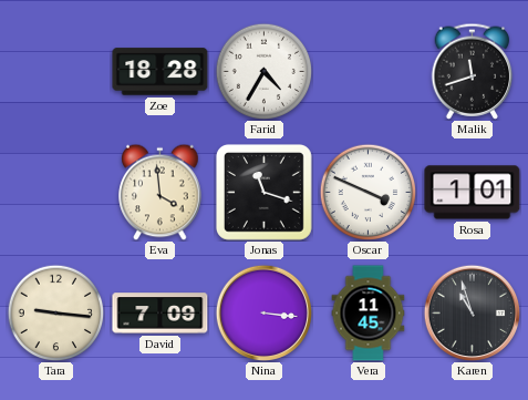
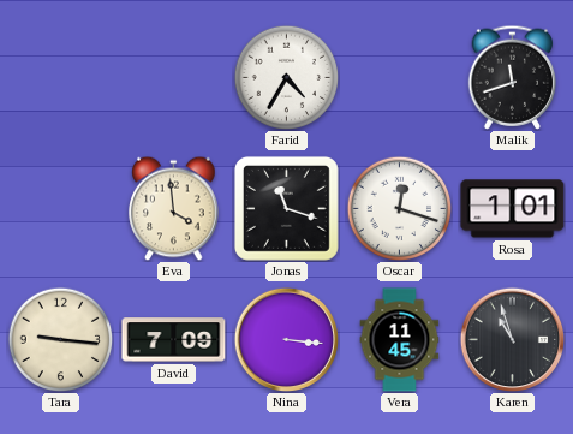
Zoe: 18:28 -> none (161, 72)
Oscar: 3:49 -> 12:18 (399, 208)
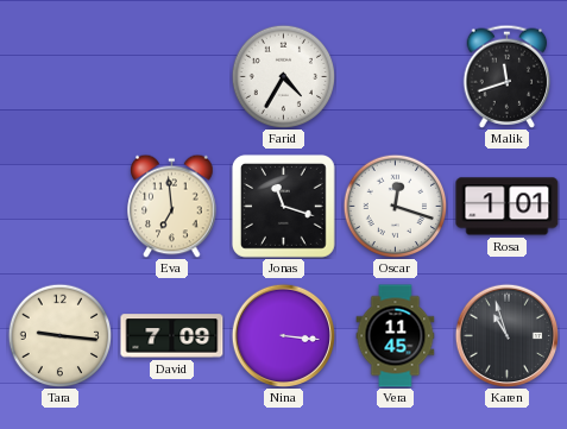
Eva: 3:59 -> 6:59 (172, 206)
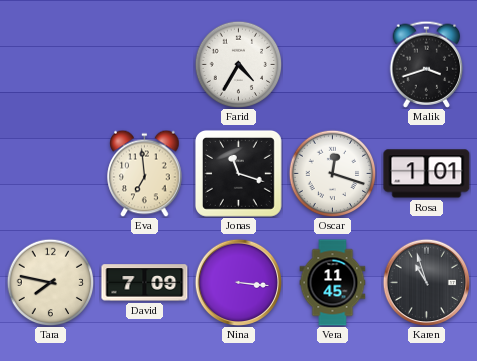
Malik: 11:42 -> 3:42 (427, 64)
Tara: 9:16 -> 7:47 (50, 282)
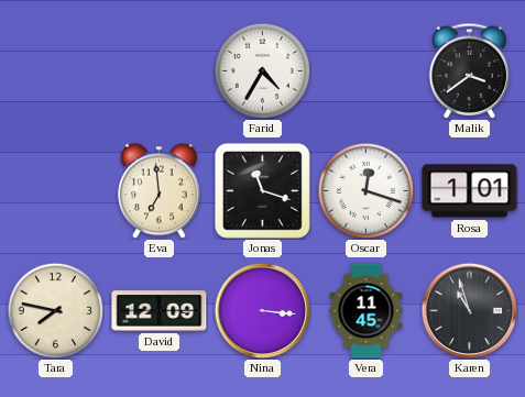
Malik: 3:42 -> 3:39 (470, 70)
David: 7:09 -> 12:09 (160, 311)
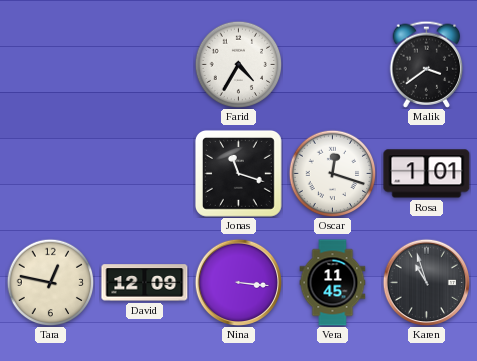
Eva: 6:59 -> none (160, 190)
Tara: 7:47 -> 12:47 (50, 282)
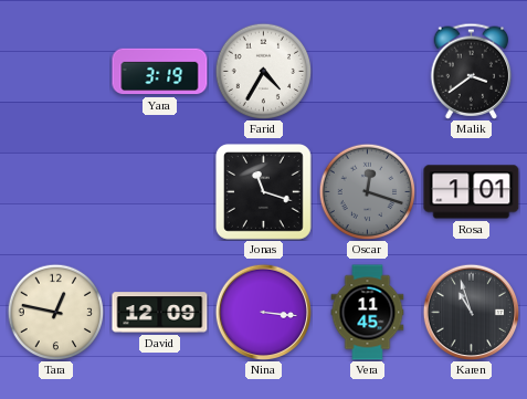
Yara: none -> 3:19 (160, 72)
Oscar dial: white -> grey (367, 191)
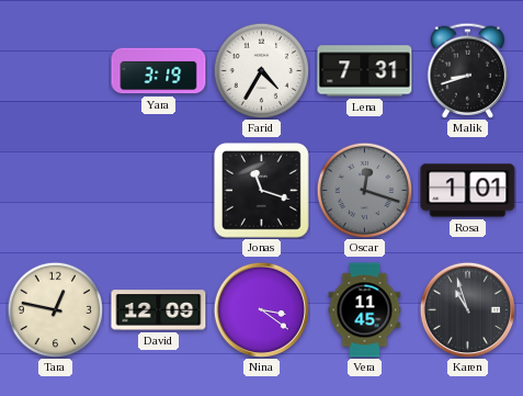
Lena: none -> 7:31 (365, 71)
Malik: 3:39 -> 8:42 (468, 70)
Nina: 3:16 -> 3:21 (261, 309)
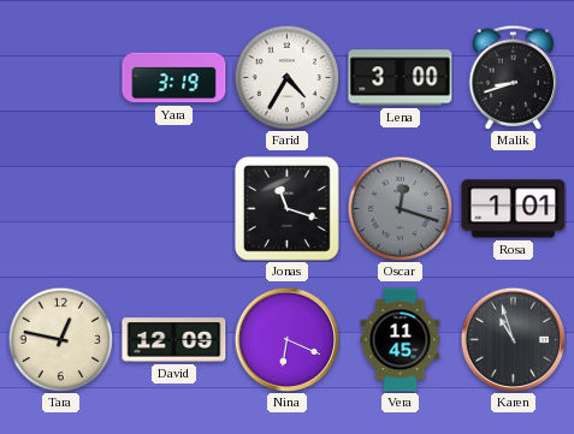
Lena: 7:31 -> 3:00 (401, 78)
Nina: 3:21 -> 6:19 (286, 339)
